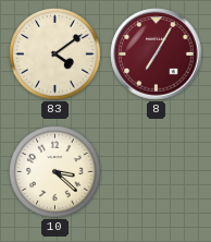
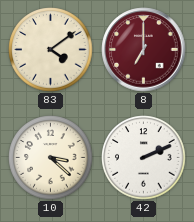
8: 7:05 -> 7:00 (144, 50)
42: none -> 2:11 (144, 158)
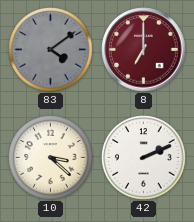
83 dial: cream -> grey (51, 50)
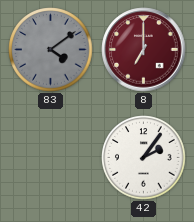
10: 3:22 -> none (51, 158)
42: 2:11 -> 2:06 (144, 158)
